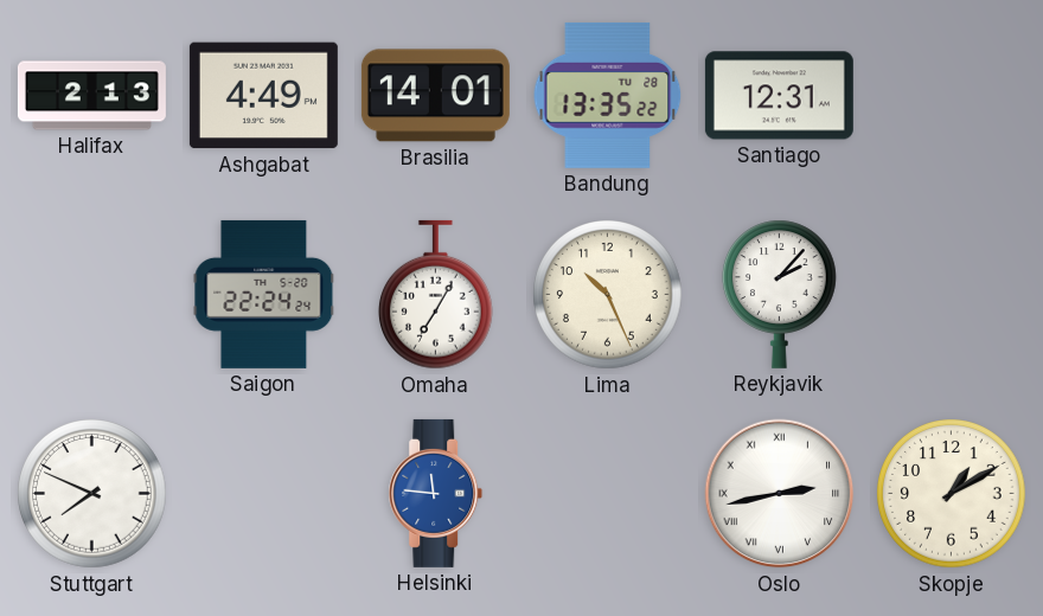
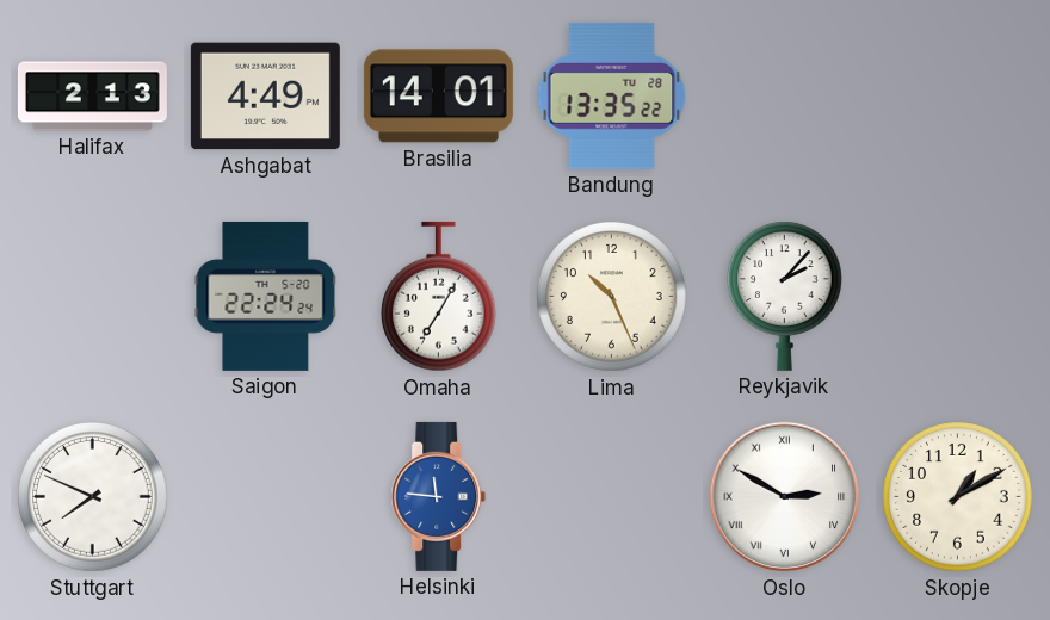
Santiago: 12:31 -> none (779, 96)
Oslo: 2:43 -> 2:50 (785, 497)
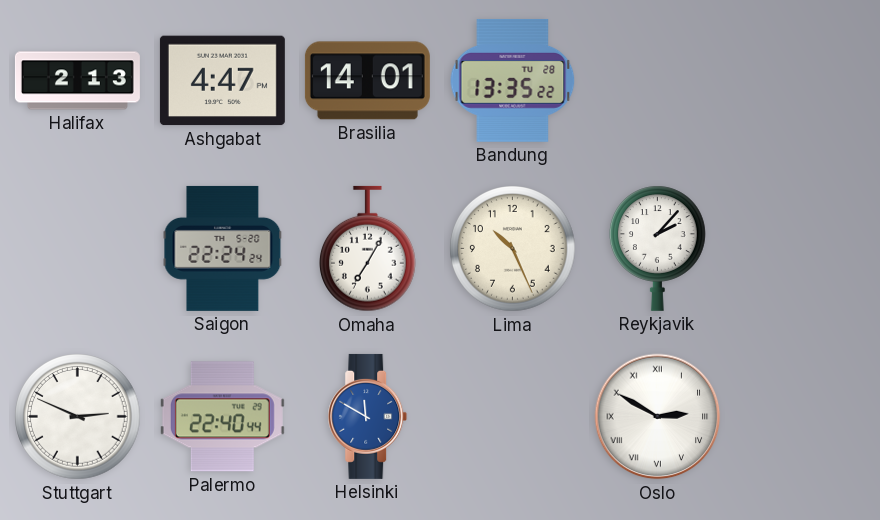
Ashgabat: 4:49 -> 4:47 (222, 81)
Stuttgart: 7:49 -> 2:49 (78, 417)
Palermo: none -> 22:40 (222, 417)
Helsinki: 11:46 -> 11:50 (368, 416)
Skopje: 1:10 -> none (958, 497)
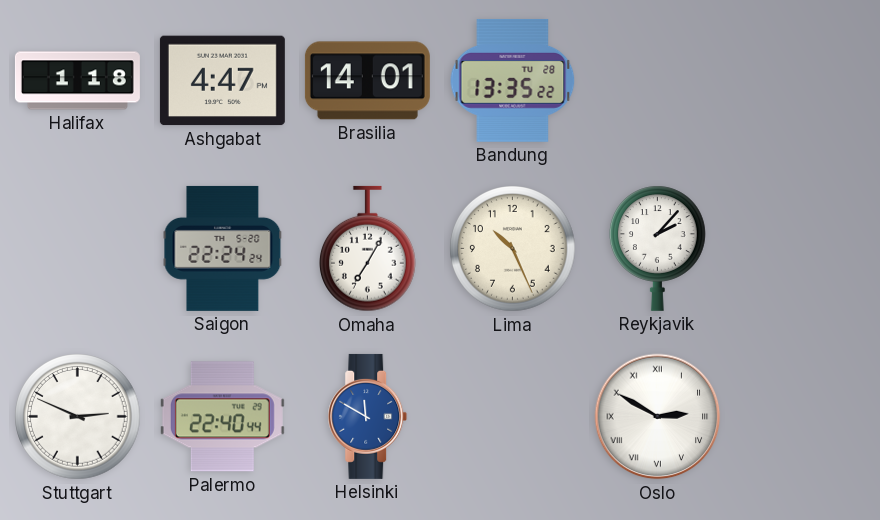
Halifax: 2:13 -> 1:18 (77, 81)
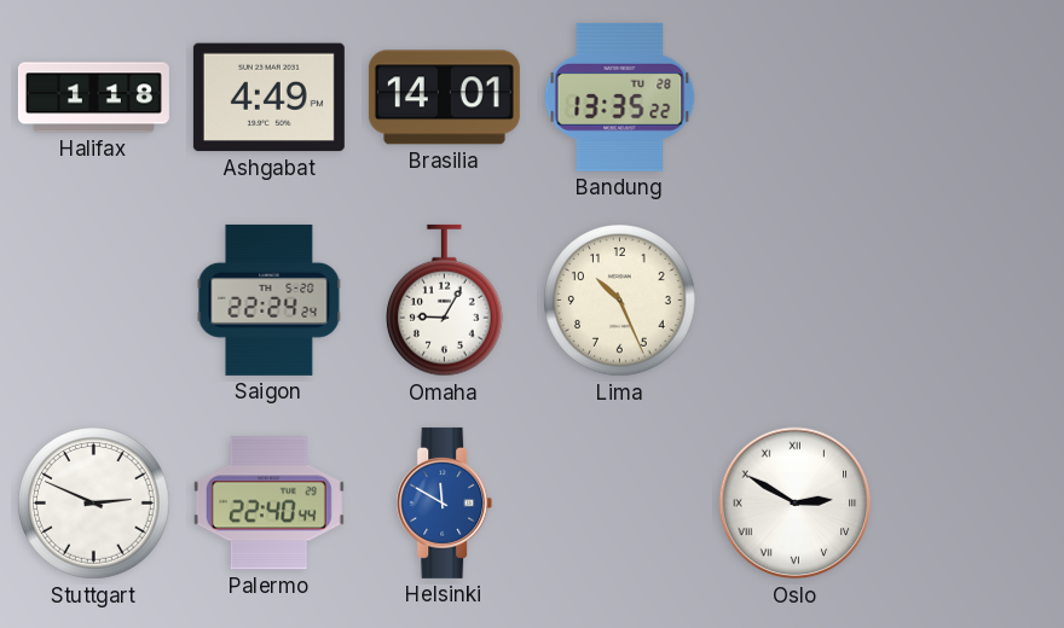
Ashgabat: 4:47 -> 4:49 (268, 98)
Omaha: 7:05 -> 9:05 (445, 301)
Reykjavik: 2:07 -> none (658, 248)
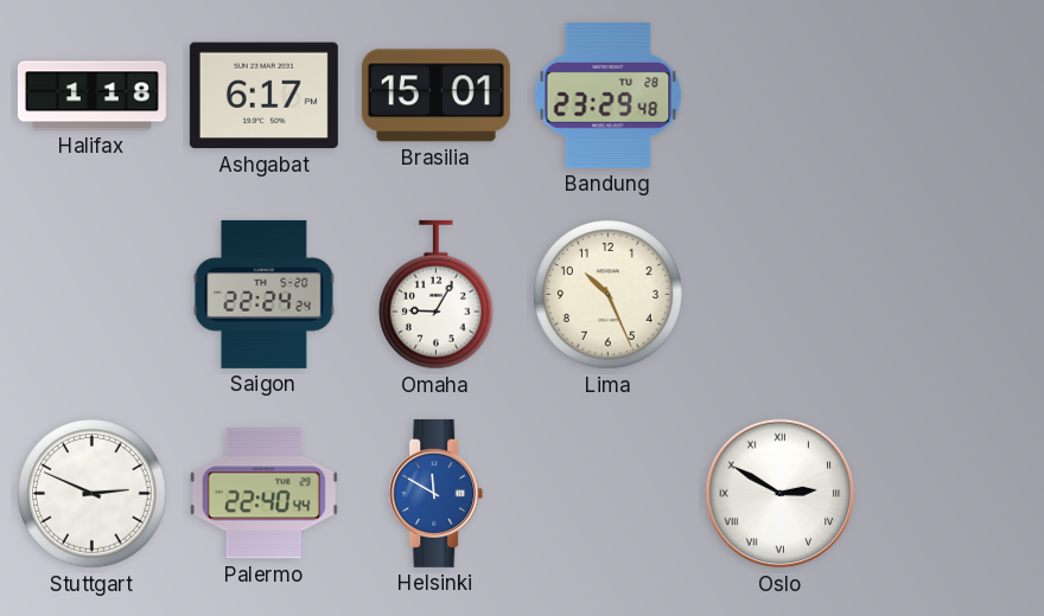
Ashgabat: 4:49 -> 6:17 (263, 96)
Brasilia: 14:01 -> 15:01 (435, 96)
Bandung: 13:35 -> 23:29 (609, 95)
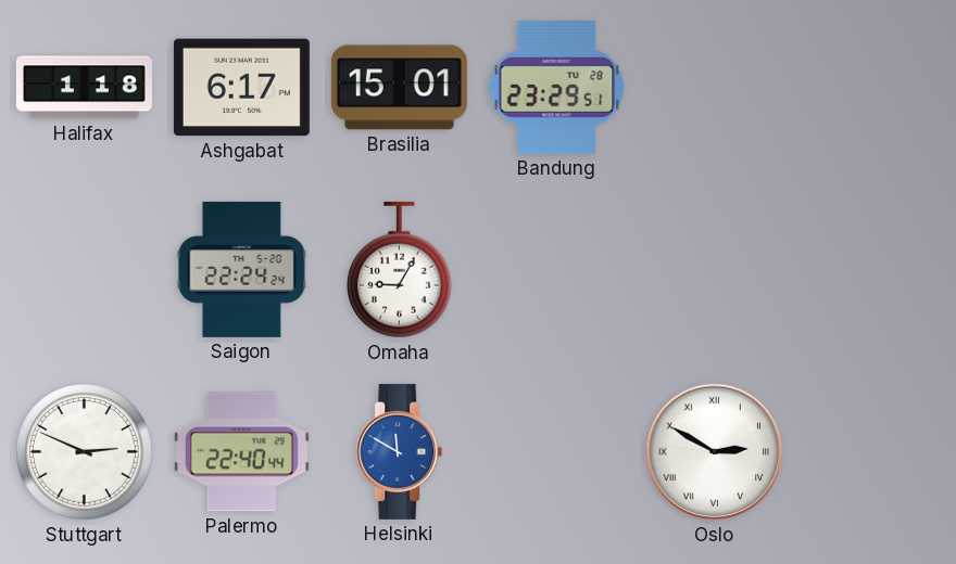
Bandung: 23:29:48 -> 23:29:51 (557, 87)
Lima: 10:26 -> none (609, 295)
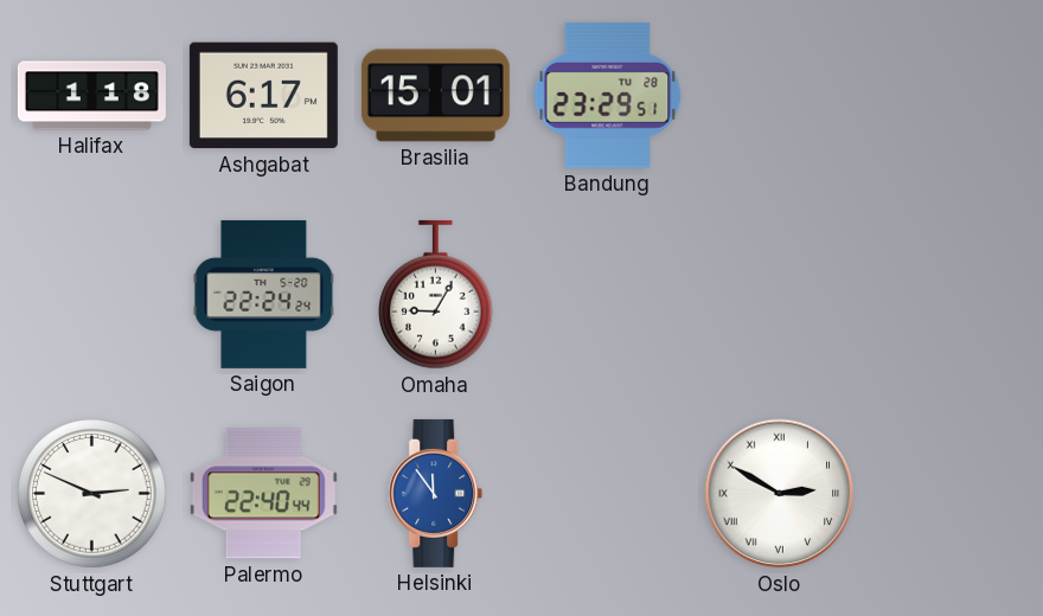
Helsinki: 11:50 -> 11:54 (436, 493)
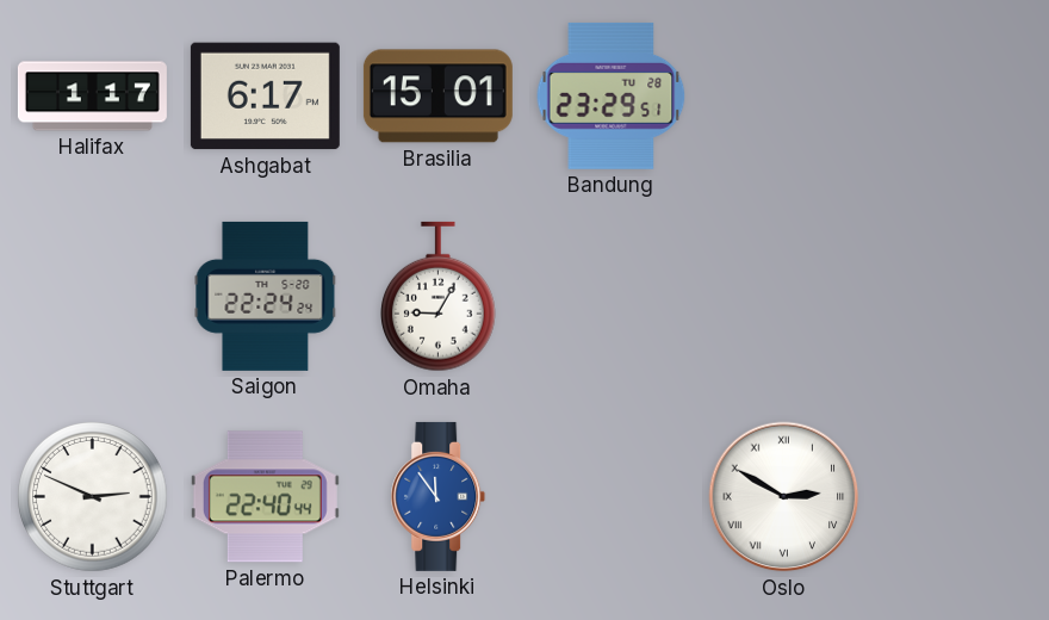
Halifax: 1:18 -> 1:17 (92, 97)
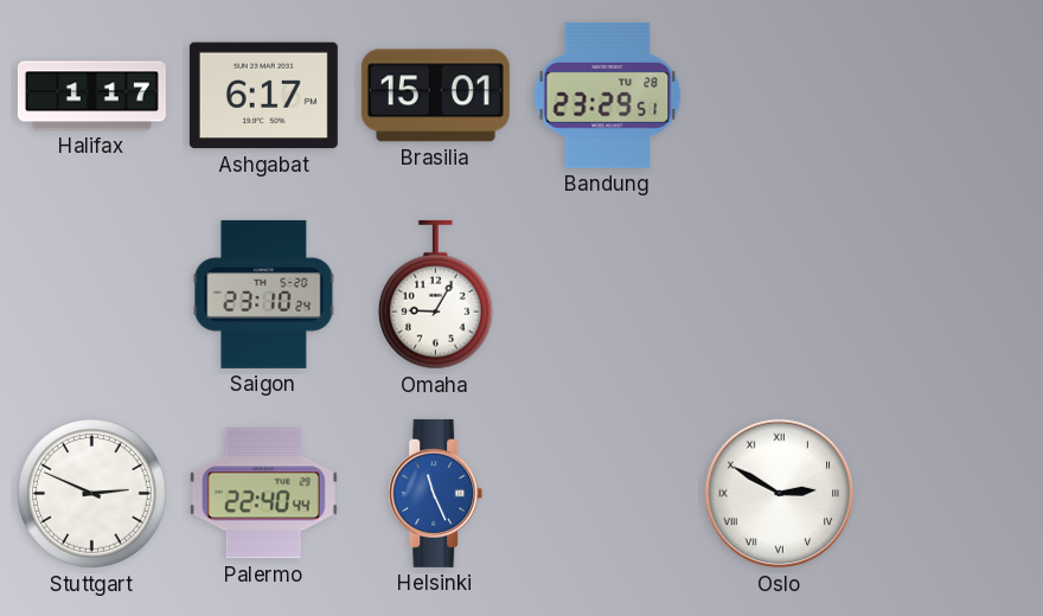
Saigon: 22:24 -> 23:10 (264, 294)
Helsinki: 11:54 -> 11:26 (436, 493)
